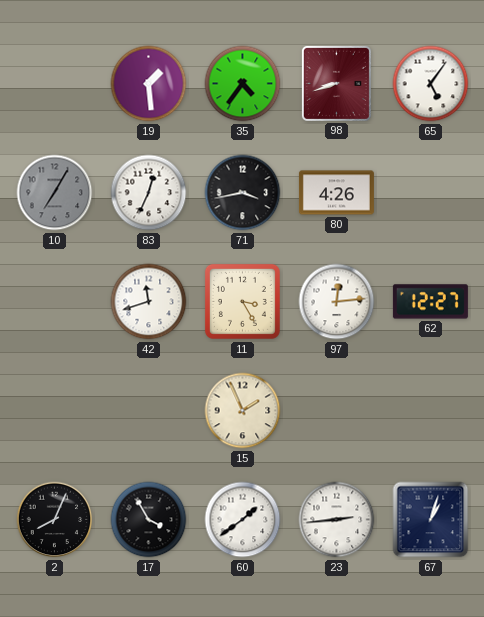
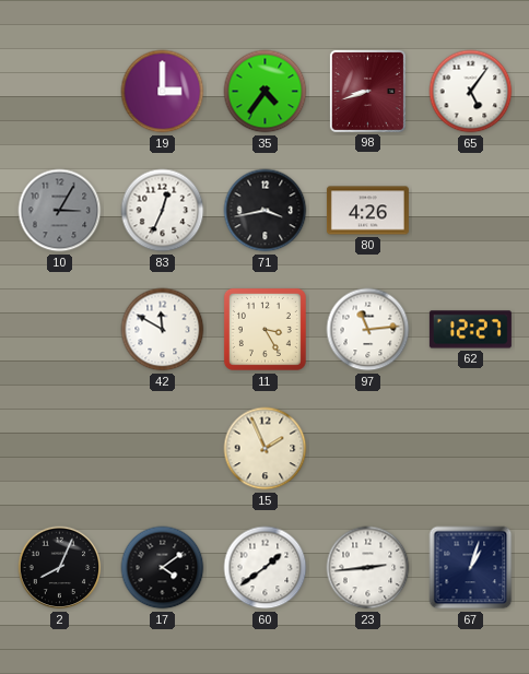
19: 1:29 -> 3:00 (163, 92)
10: 7:05 -> 3:05 (60, 211)
42: 11:42 -> 11:50 (163, 330)
97: 12:14 -> 11:14 (368, 330)
17: 3:55 -> 4:09 (163, 568)
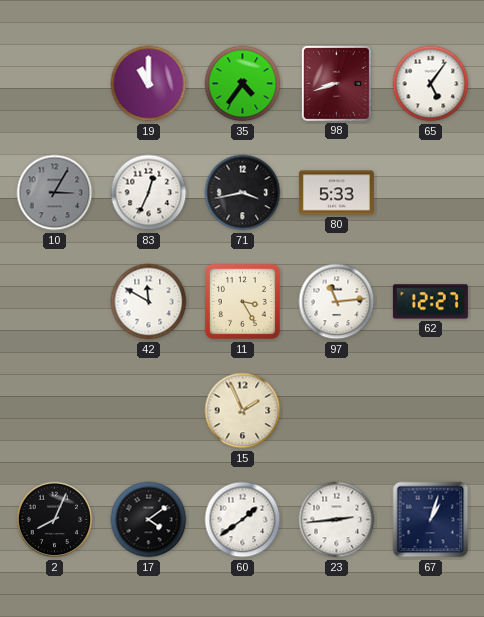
19: 3:00 -> 11:00 (149, 84)
80: 4:26 -> 5:33 (336, 193)
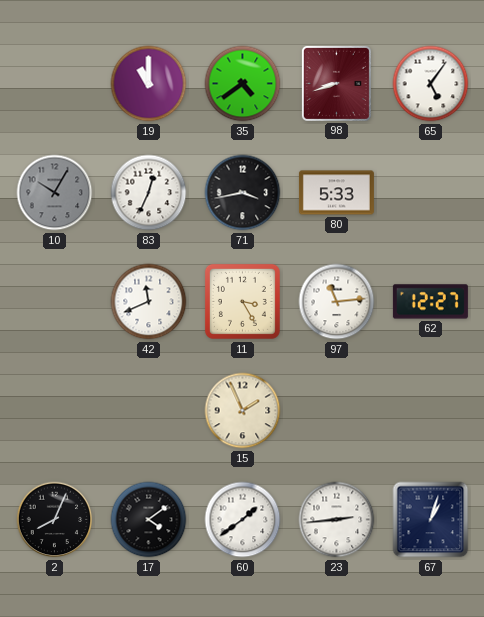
35: 4:36 -> 4:39 (243, 84)
10: 3:05 -> 10:05 (55, 193)
42: 11:50 -> 11:41 (149, 302)
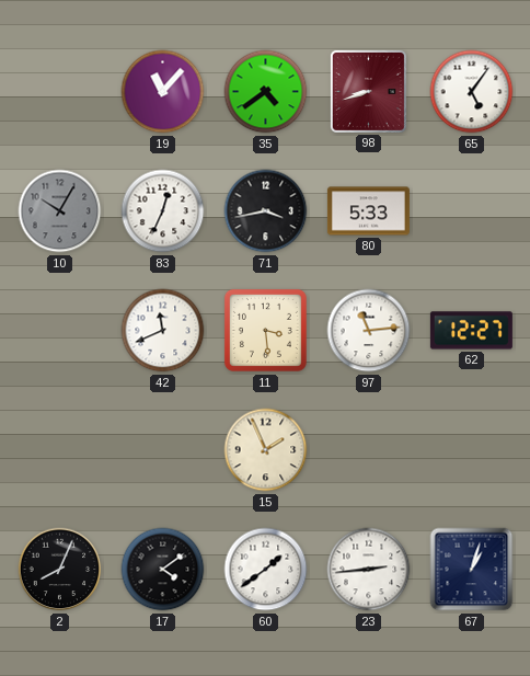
19: 11:00 -> 11:07 (163, 92)
11: 3:25 -> 3:29 (265, 330)
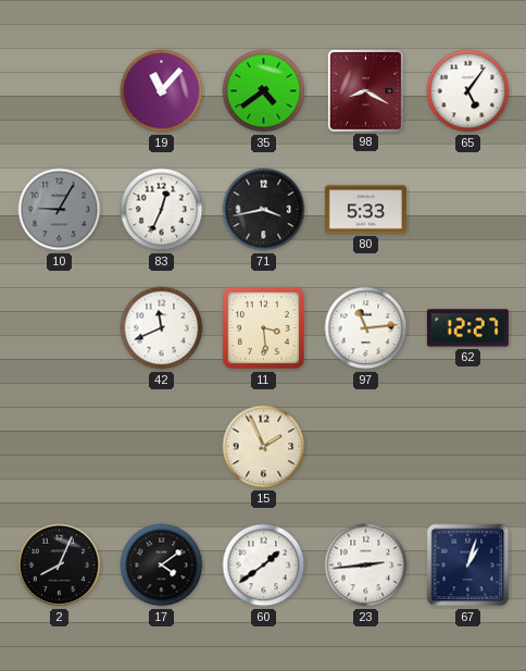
98: 8:42 -> 8:20 (365, 90)
10: 10:05 -> 9:05 (60, 210)
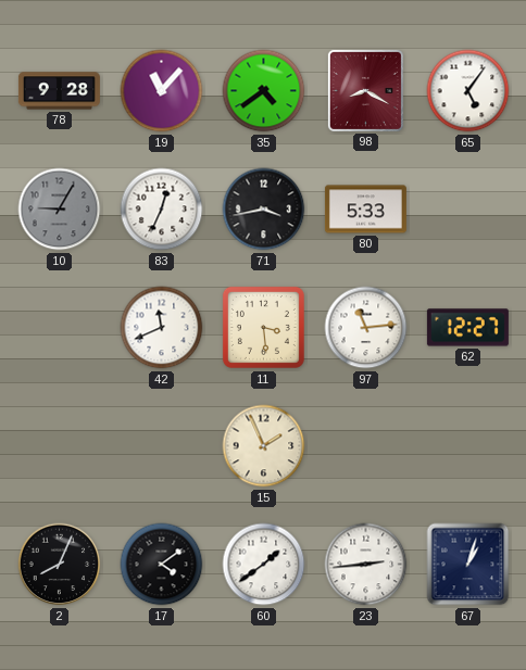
78: none -> 9:28 (59, 91)
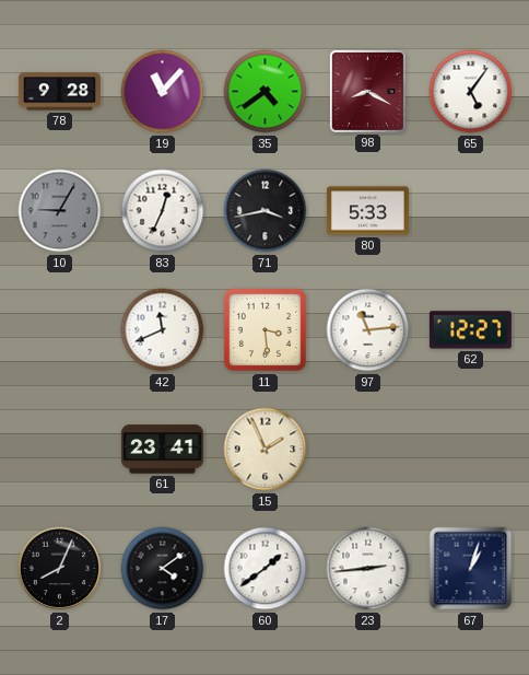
61: none -> 23:41 (162, 450)
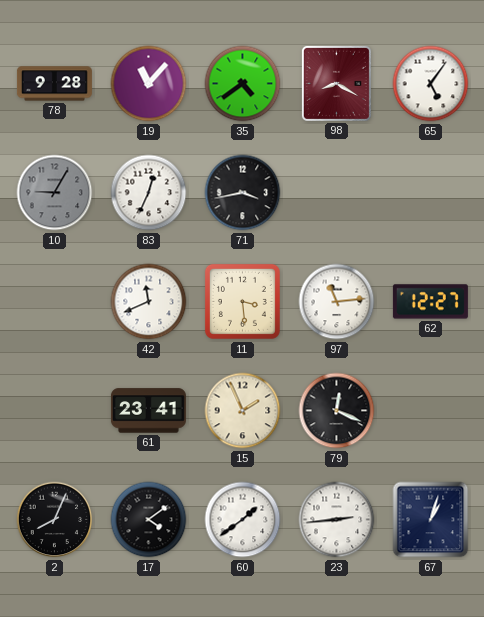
80: 5:33 -> none (367, 211)
79: none -> 12:19 (337, 411)
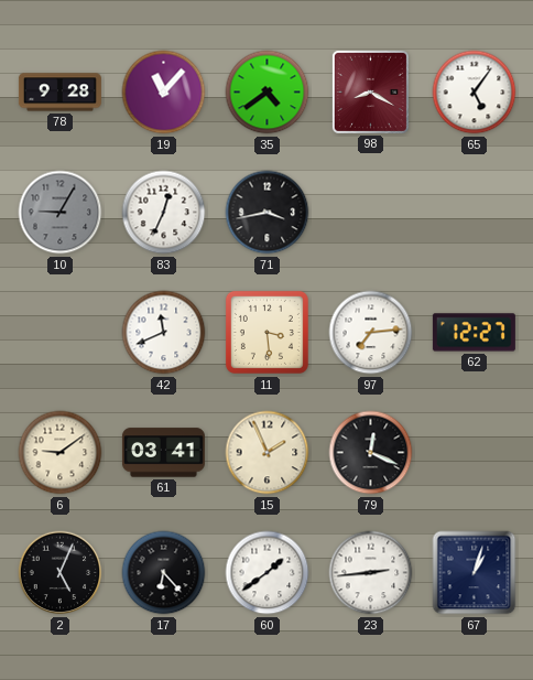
97: 11:14 -> 7:14 (371, 333)
6: none -> 9:09 (61, 453)
61: 23:41 -> 03:41 (163, 453)
2: 8:04 -> 5:04 (61, 573)
17: 4:09 -> 6:23 (164, 573)
